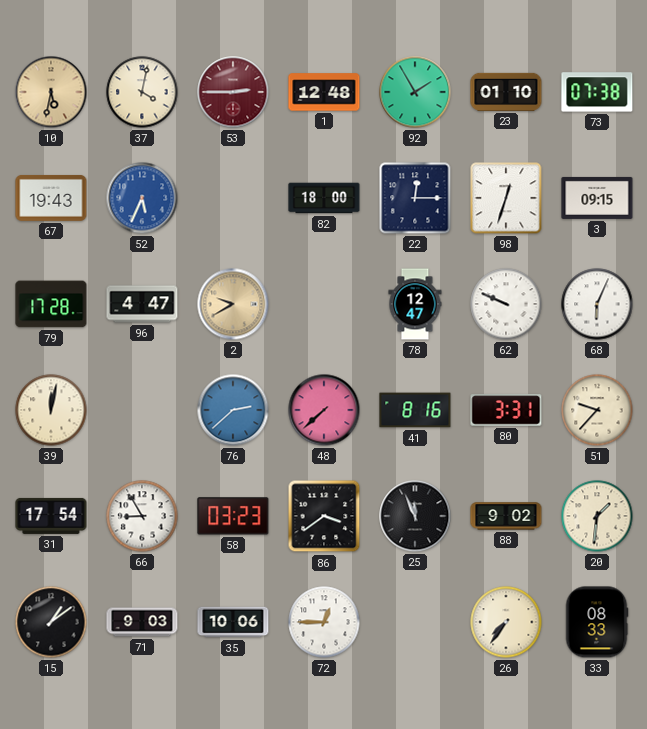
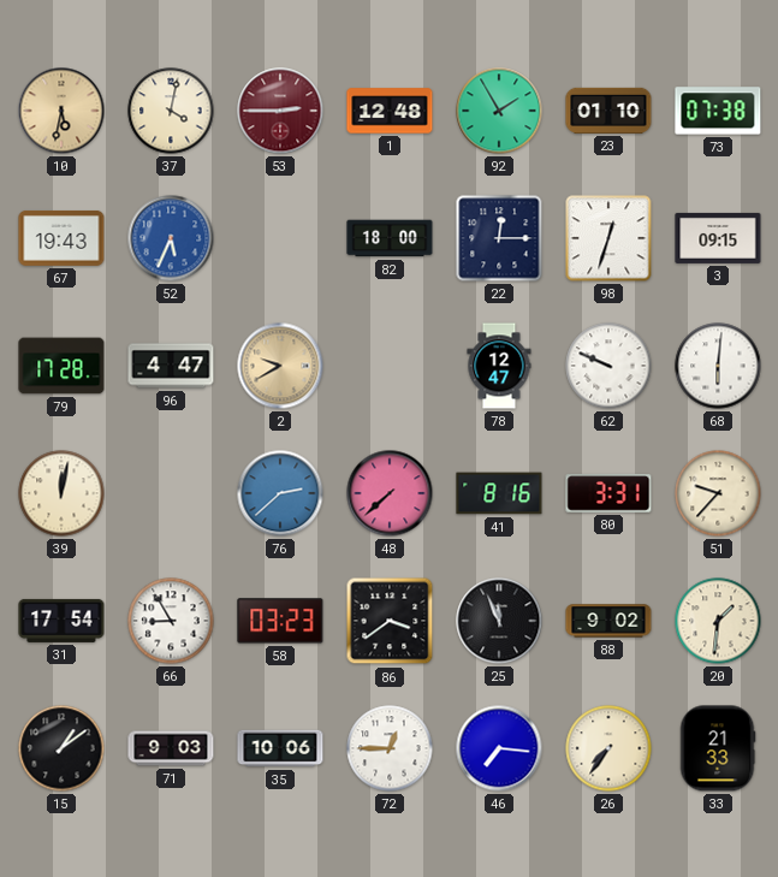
68: 6:04 -> 6:01 (718, 366)
46: none -> 7:16 (499, 748)
33: 08:33 -> 21:33 (718, 748)
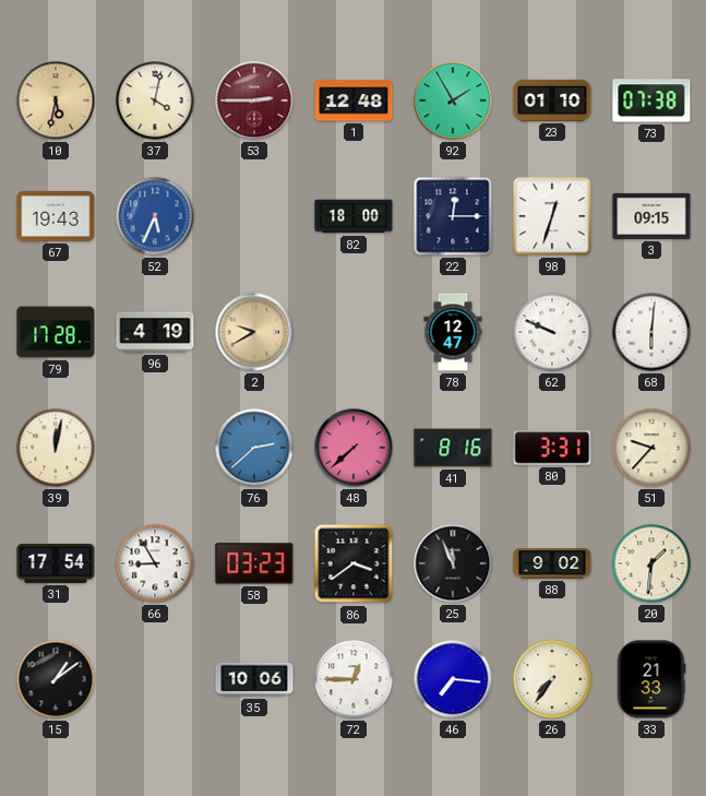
96: 4:47 -> 4:19 (155, 332)
71: 9:03 -> none (171, 748)
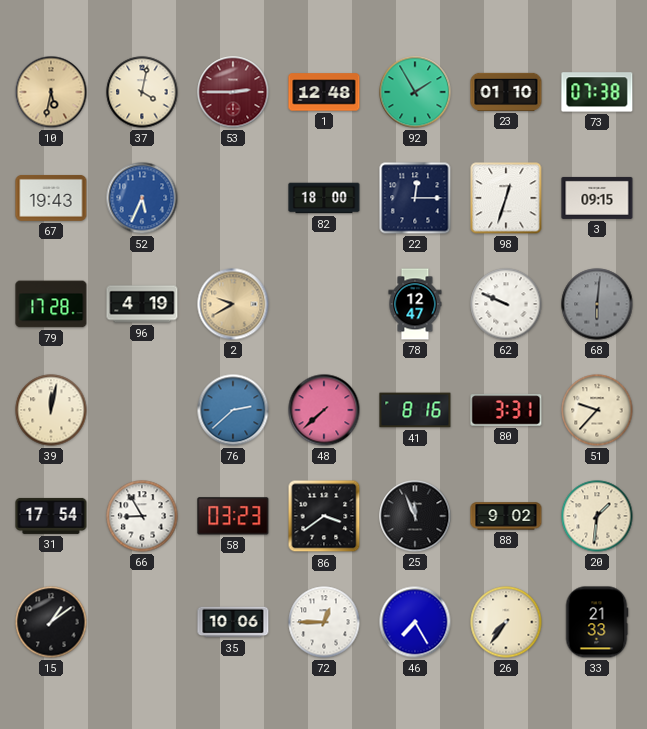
68 dial: white -> grey (597, 304)
46: 7:16 -> 7:25 (415, 622)
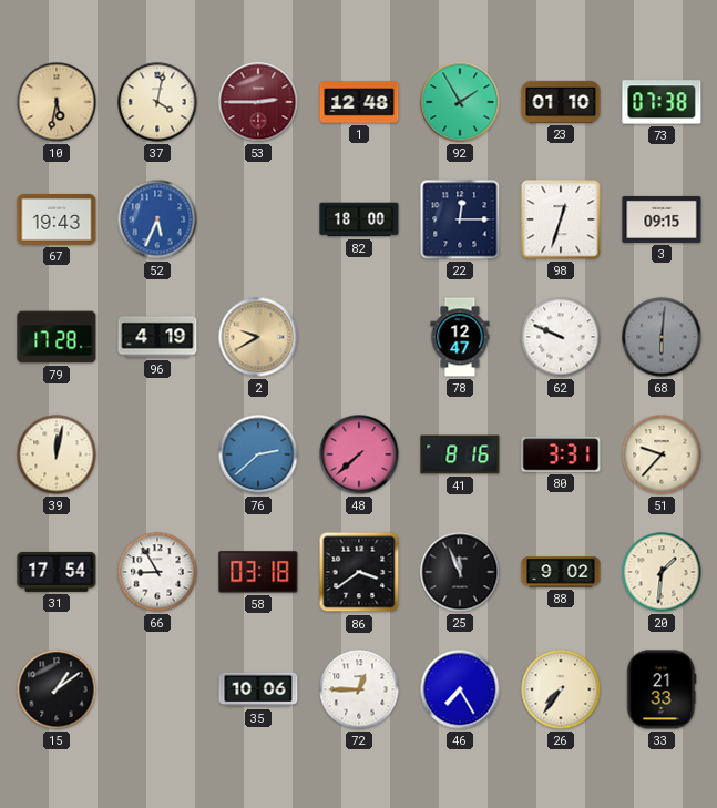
58: 03:23 -> 03:18 (258, 572)
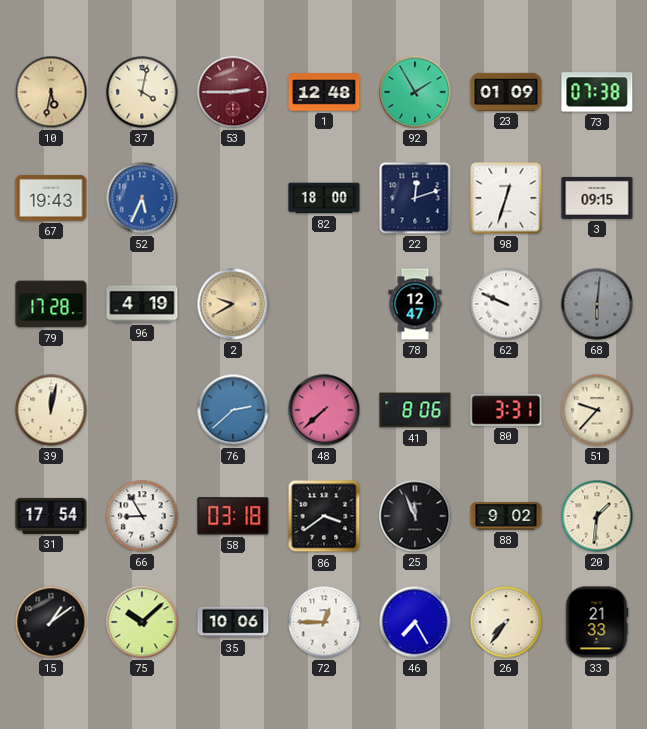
23: 01:10 -> 01:09 (506, 92)
22: 12:15 -> 12:12 (415, 198)
41: 8:16 -> 8:06 (415, 410)
75: none -> 10:08 (142, 622)
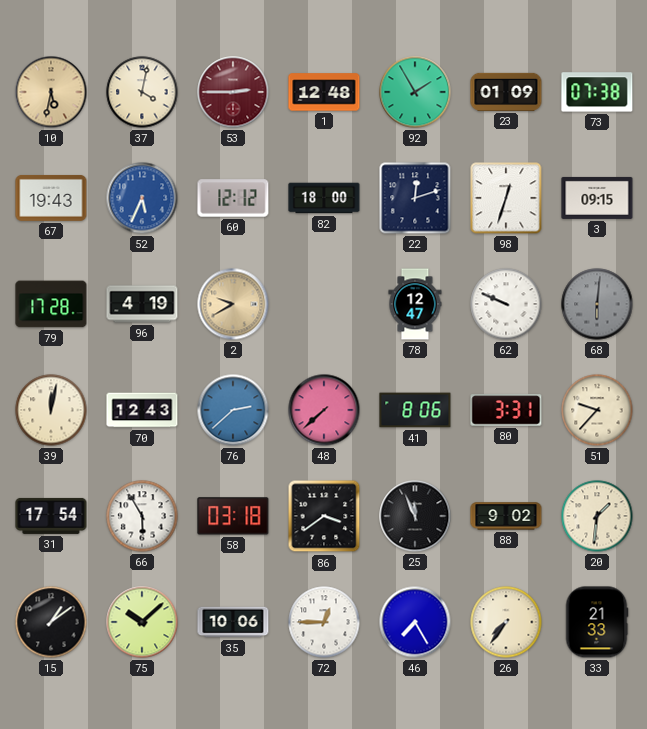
60: none -> 12:12 (233, 198)
70: none -> 12:43 (142, 410)
66: 8:55 -> 5:55 (142, 516)
